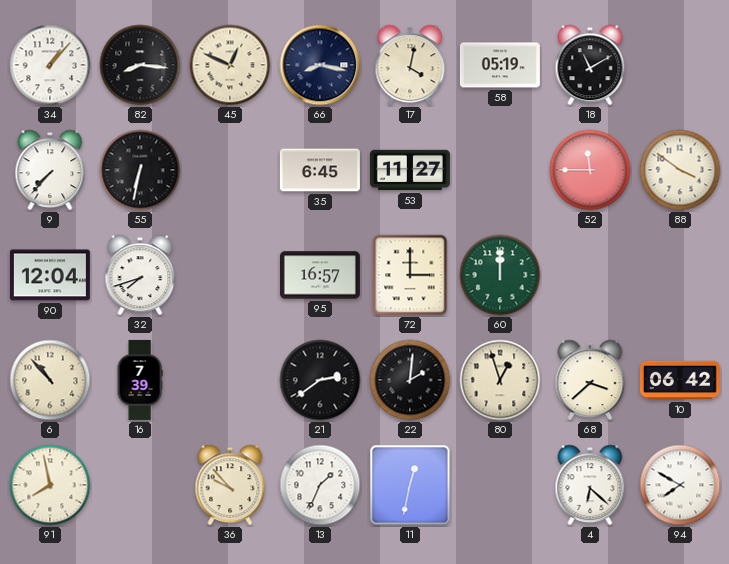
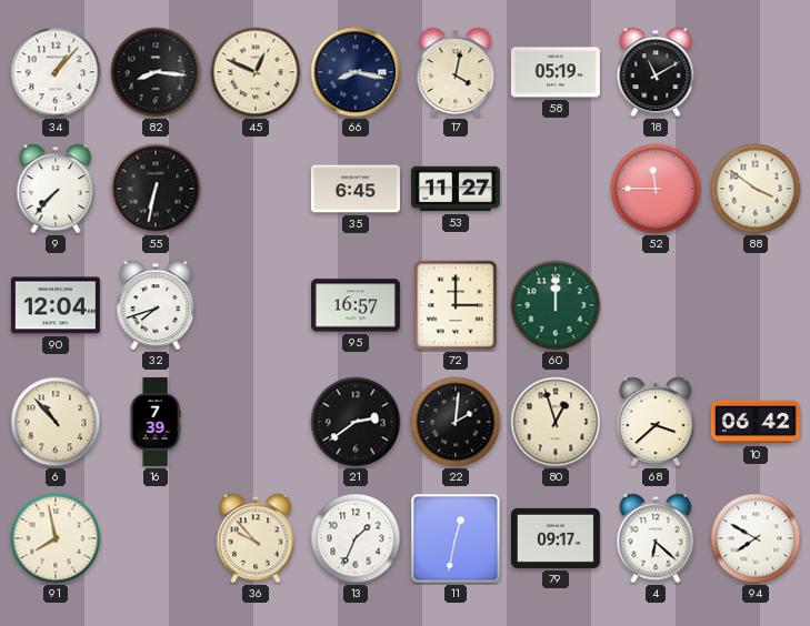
79: none -> 09:17 (556, 538)
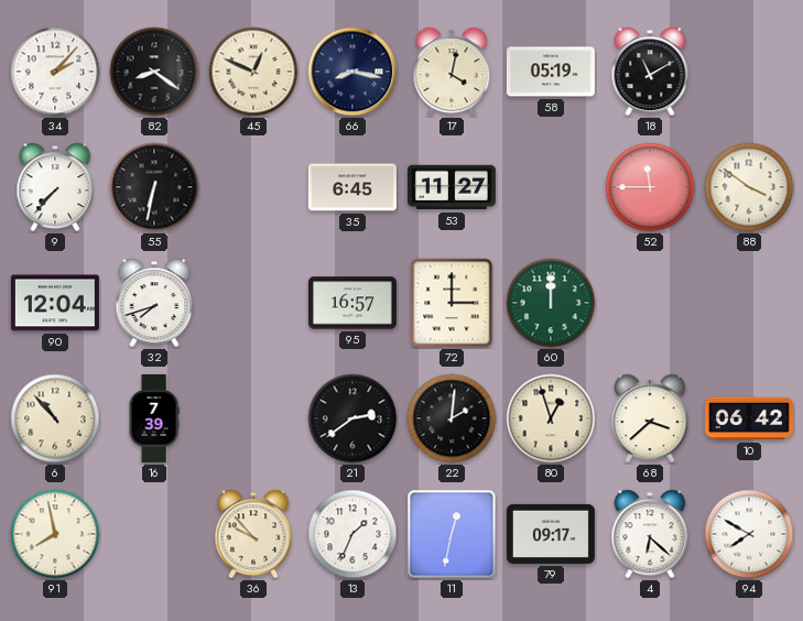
34: 1:07 -> 2:07 (55, 72)
82: 8:16 -> 8:21 (154, 72)
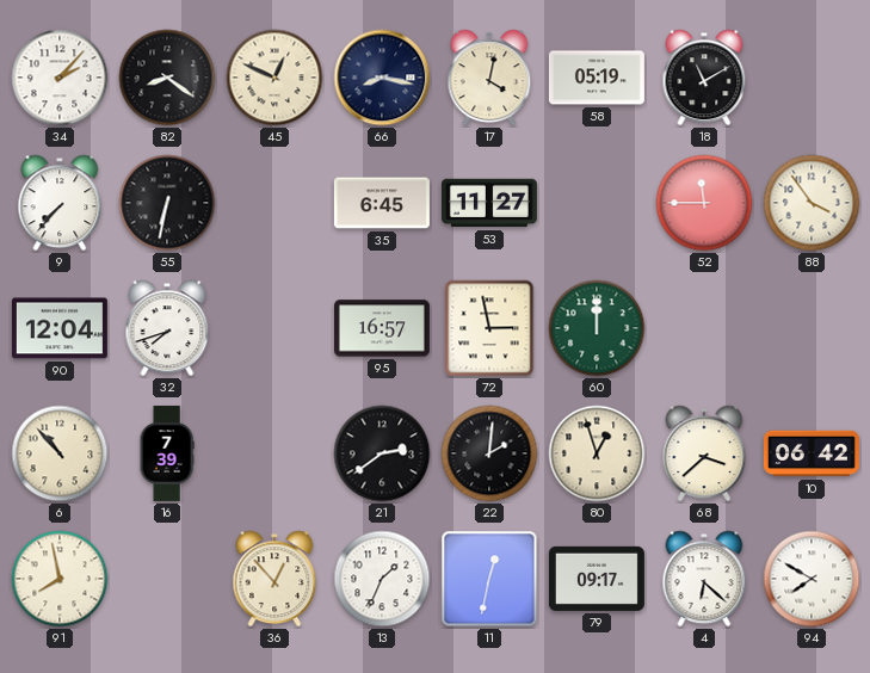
88: 3:51 -> 3:54 (812, 203)
72: 3:00 -> 2:58 (489, 328)
36: 9:53 -> 12:53 (274, 579)
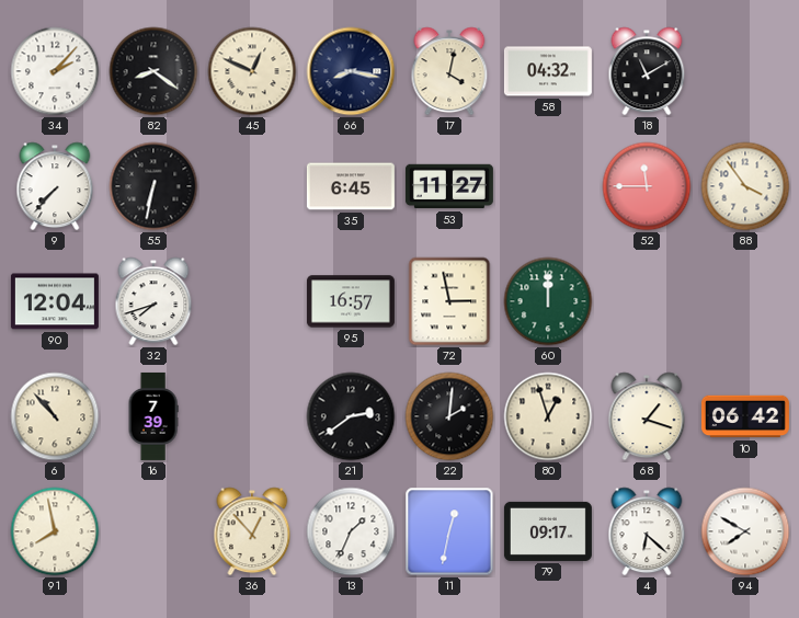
58: 05:19 -> 04:32 (548, 71)
68: 3:38 -> 1:18 (647, 416)
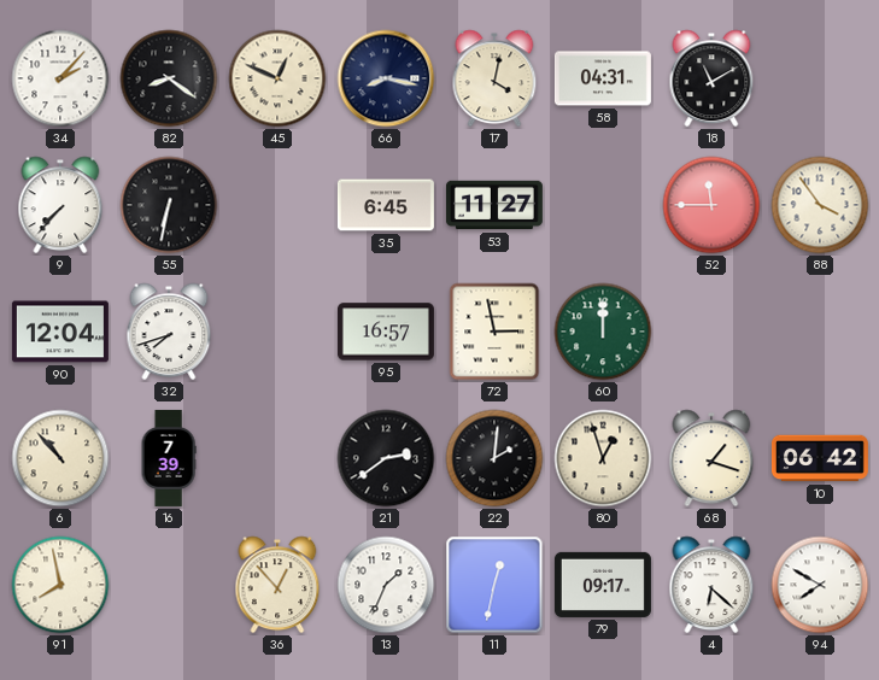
58: 04:32 -> 04:31 (603, 78)
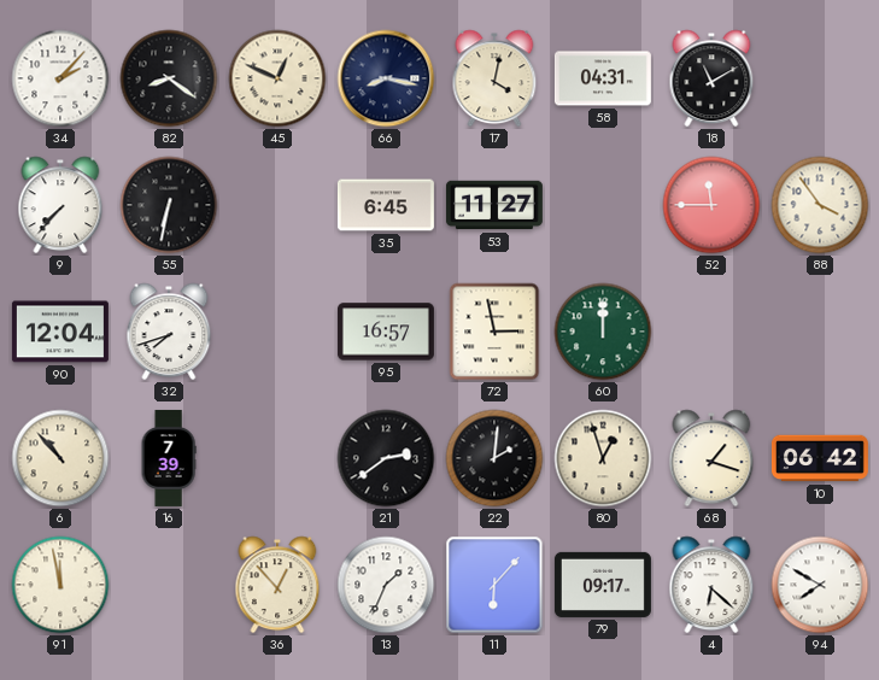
91: 7:58 -> 11:58 (60, 585)
11: 12:32 -> 6:07 (494, 585)
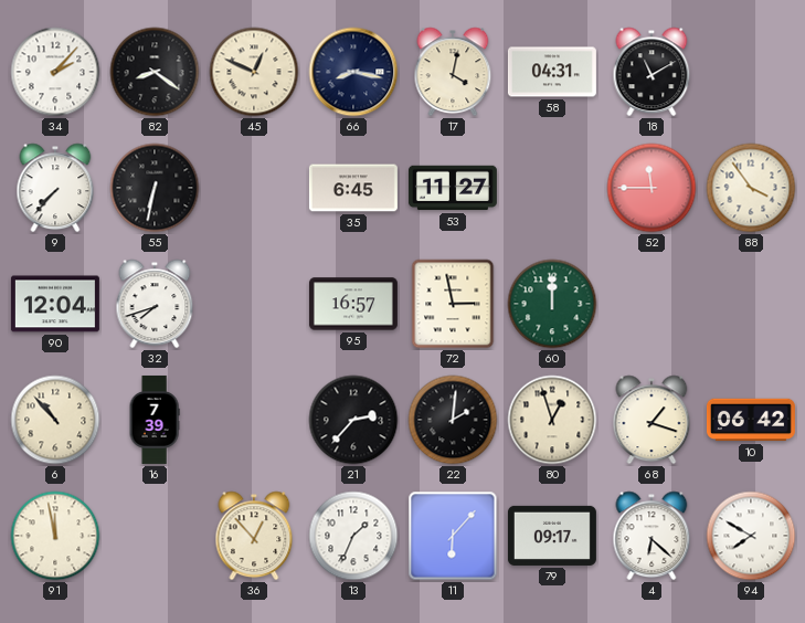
21: 2:39 -> 2:37 (353, 420)
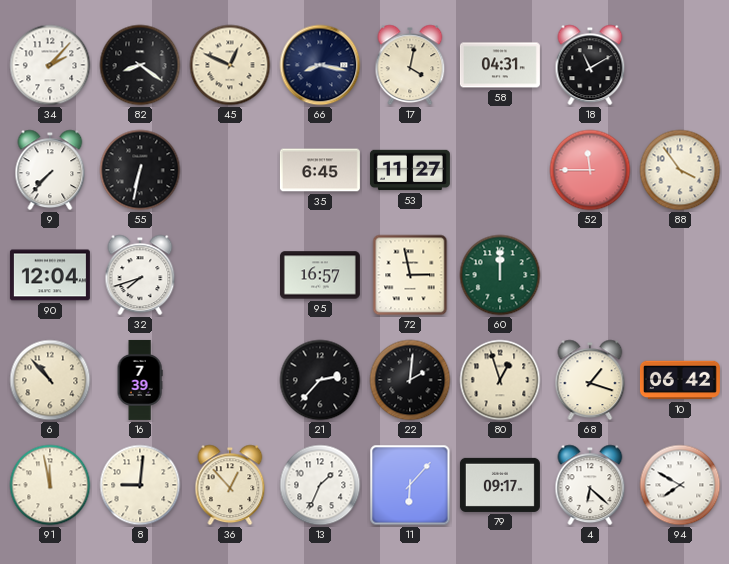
8: none -> 9:01 (140, 485)
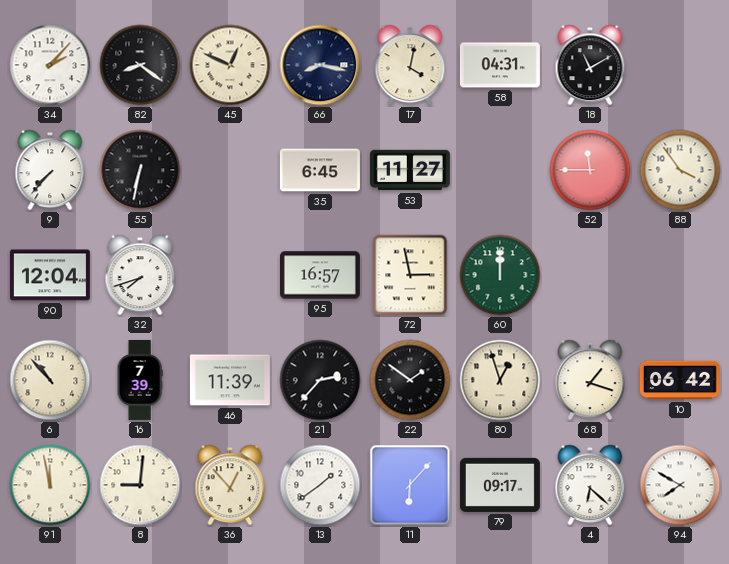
46: none -> 11:39 (230, 380)
22: 2:01 -> 1:51 (410, 380)
13: 1:34 -> 1:39 (320, 485)
